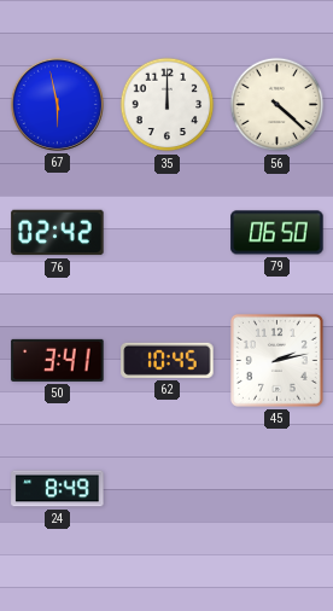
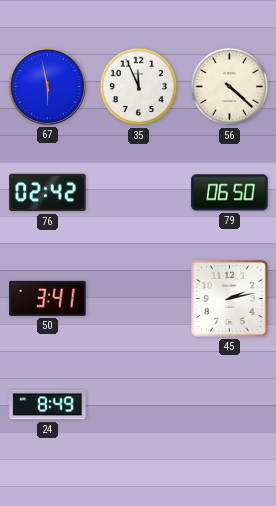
35: 12:00 -> 11:56 (139, 87)
62: 10:45 -> none (168, 360)
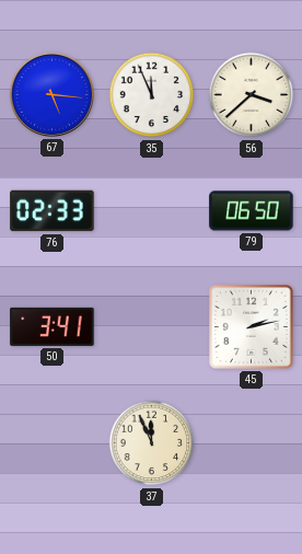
67: 5:58 -> 5:16 (51, 94)
56: 4:22 -> 3:38 (252, 95)
76: 02:42 -> 02:33 (53, 211)
24: 8:49 -> none (48, 405)
37: none -> 11:56 (152, 443)
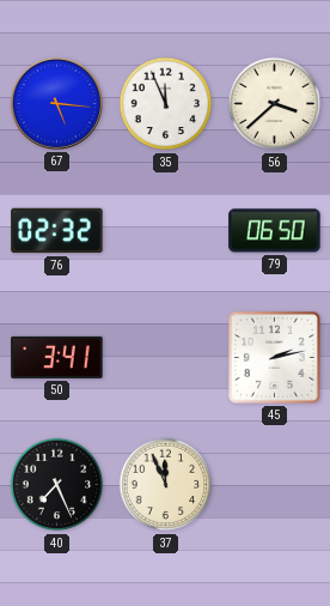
76: 02:33 -> 02:32 (57, 231)
40: none -> 7:26 (57, 485)
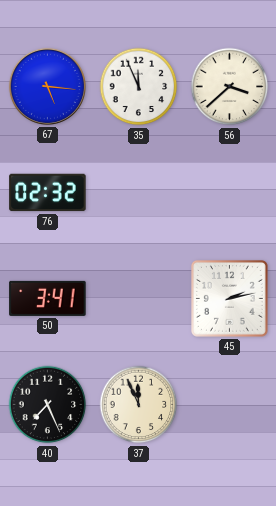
79: 06:50 -> none (275, 231)
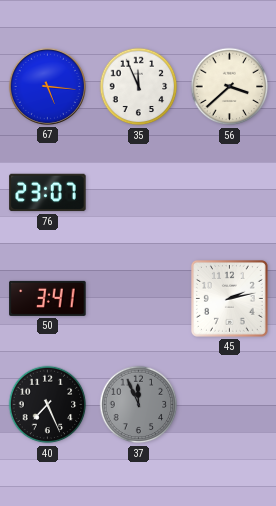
76: 02:32 -> 23:07 (48, 193)
37 dial: cream -> grey (139, 405)
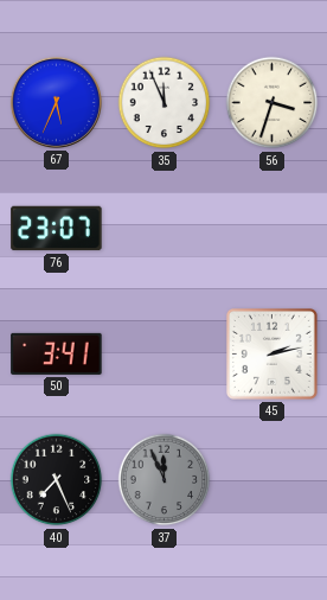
67: 5:16 -> 5:34 (56, 102)
56: 3:38 -> 3:33 (272, 103)
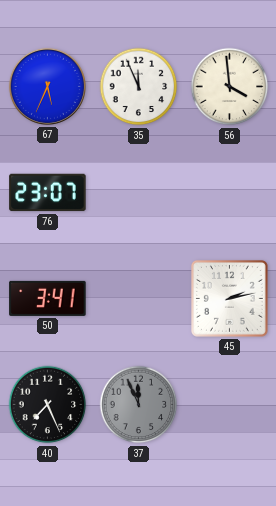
56: 3:33 -> 3:59 (230, 87)
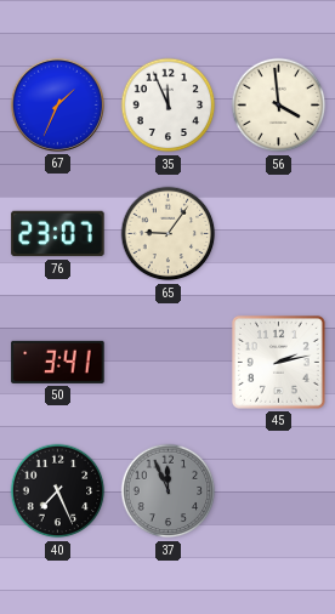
67: 5:34 -> 1:34 (57, 104)
65: none -> 9:06 (169, 234)
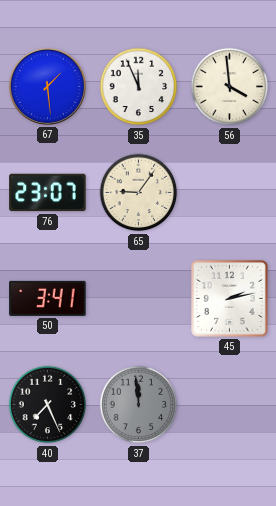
67: 1:34 -> 1:29 (47, 86)
37: 11:56 -> 11:59 (139, 405)
